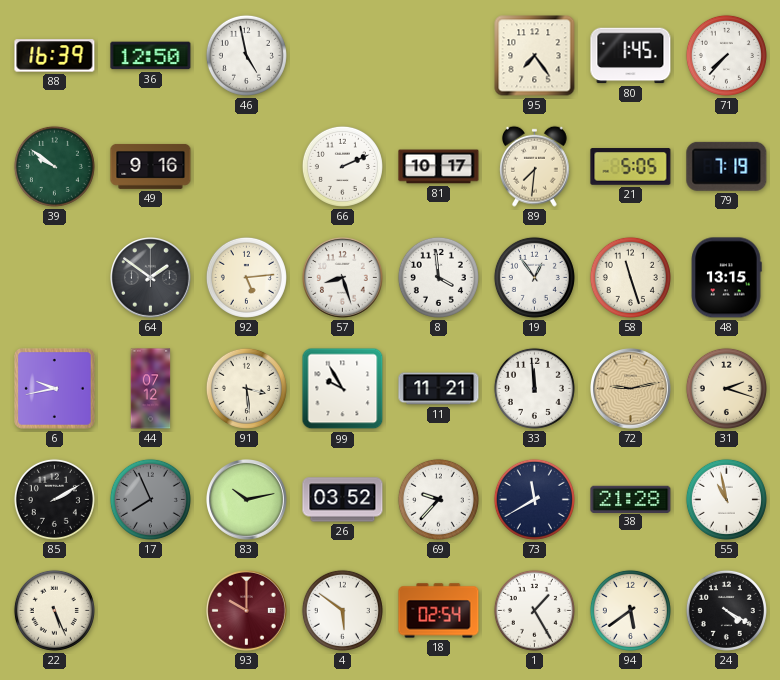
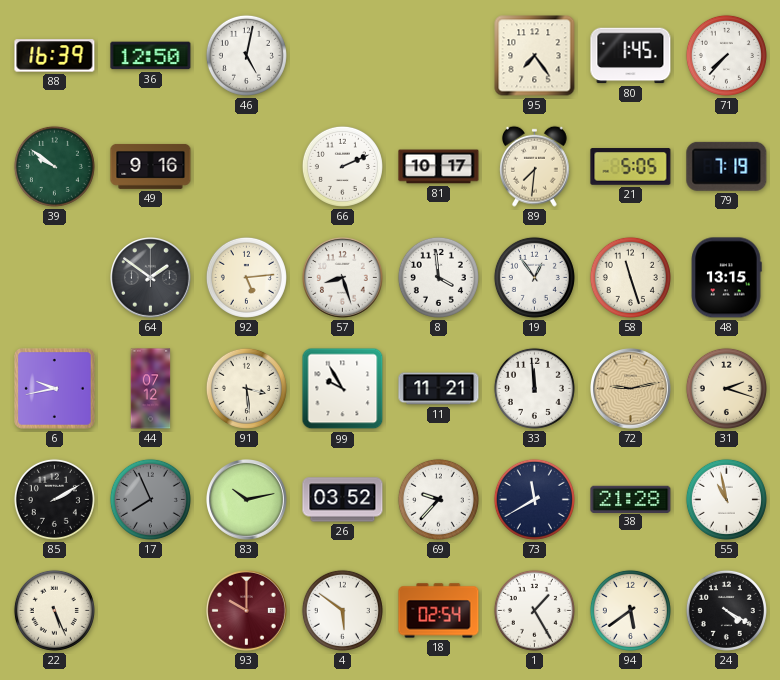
46: 4:58 -> 5:02 (246, 55)
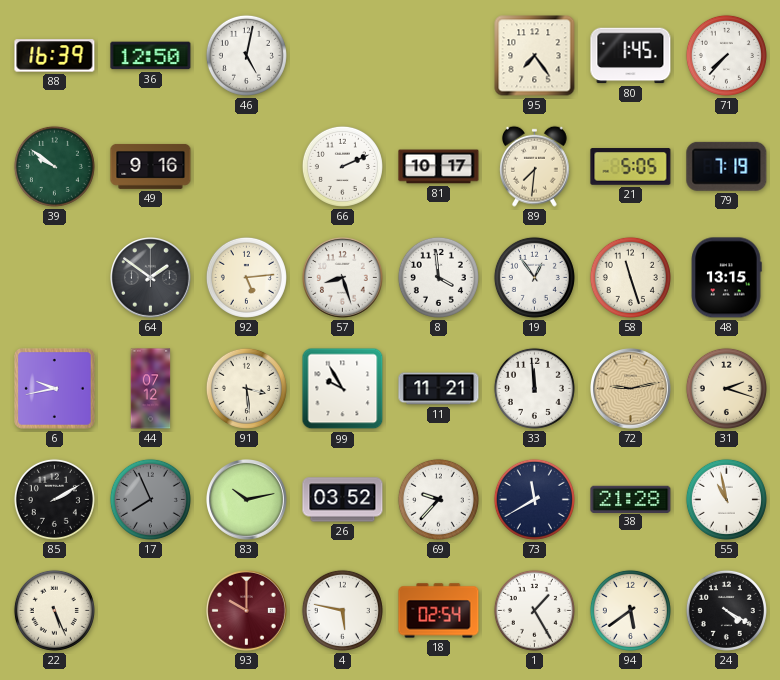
4: 5:51 -> 5:47 (342, 610)
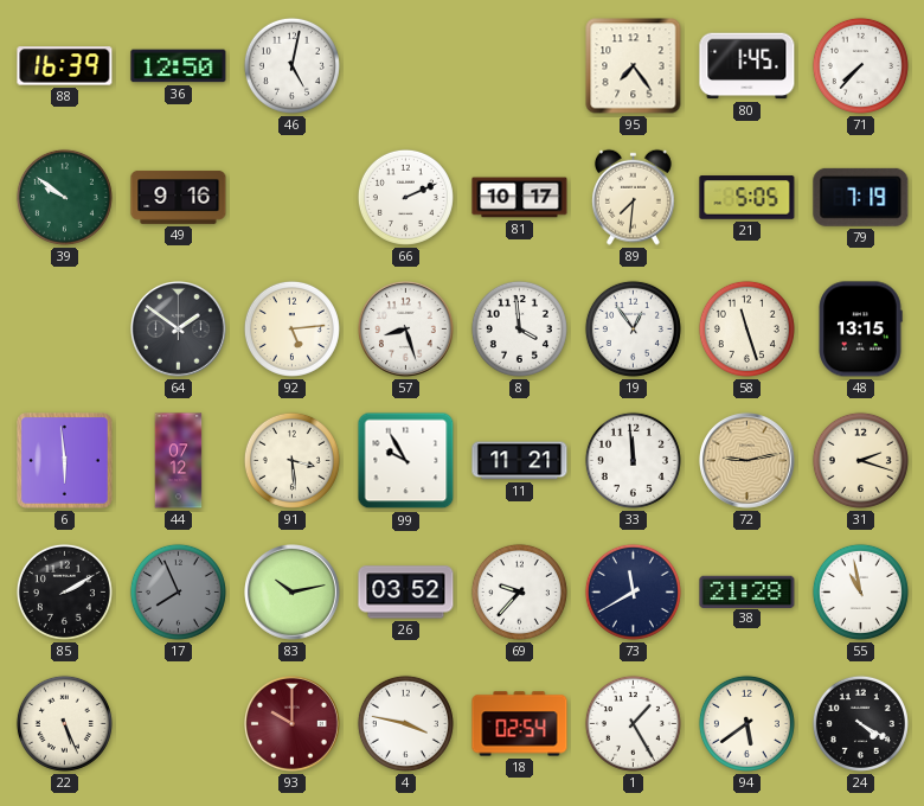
6: 9:43 -> 5:59 (65, 461)
4: 5:47 -> 3:47 (405, 723)
